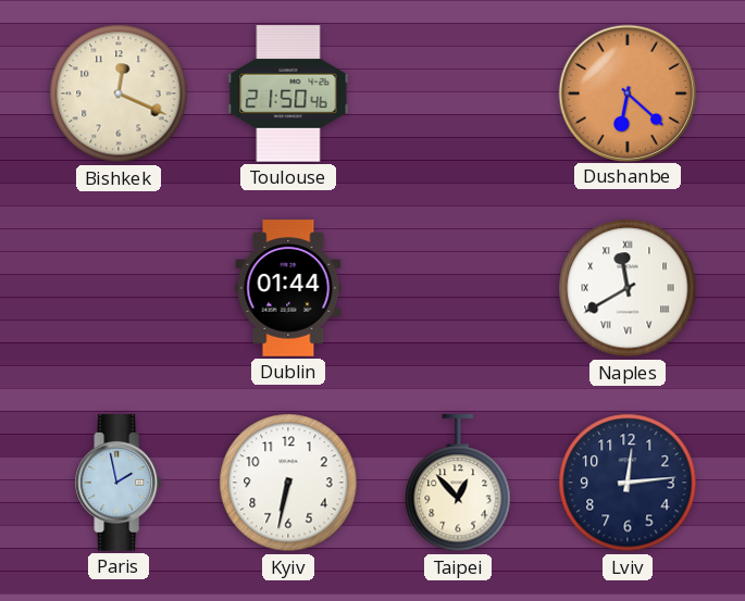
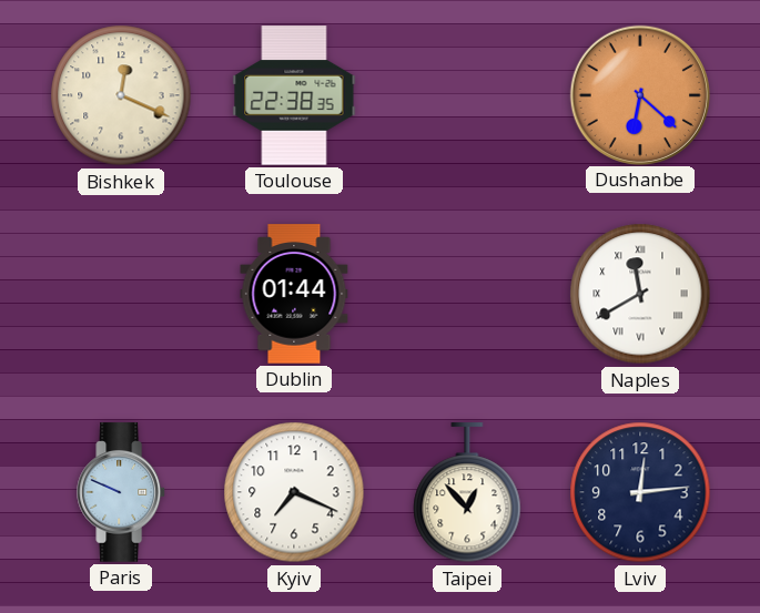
Toulouse: 21:50 -> 22:38 (294, 95)
Paris: 1:58 -> 9:49 (122, 492)
Kyiv: 6:32 -> 7:19 (294, 492)
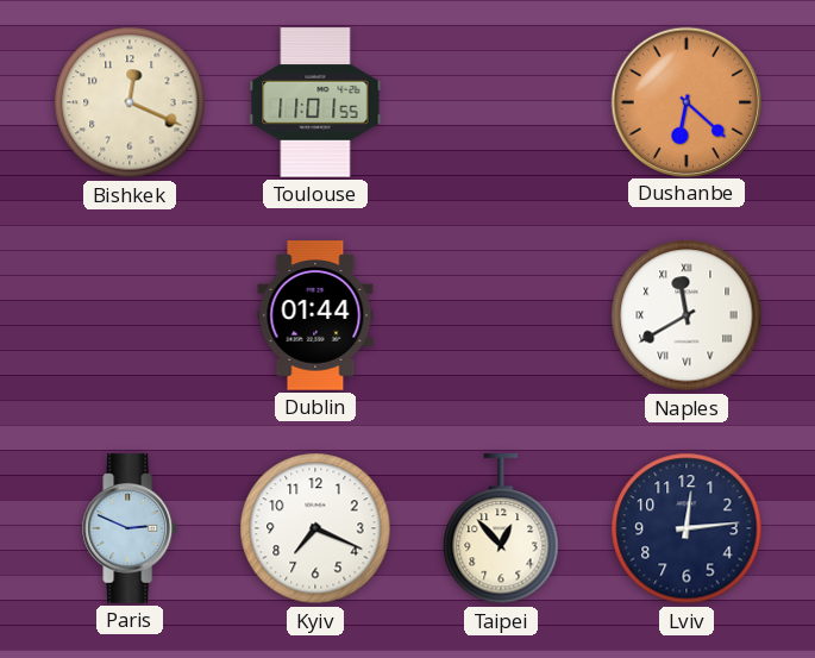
Toulouse: 22:38 -> 11:01 (315, 102)
Paris: 9:49 -> 2:49 (131, 528)
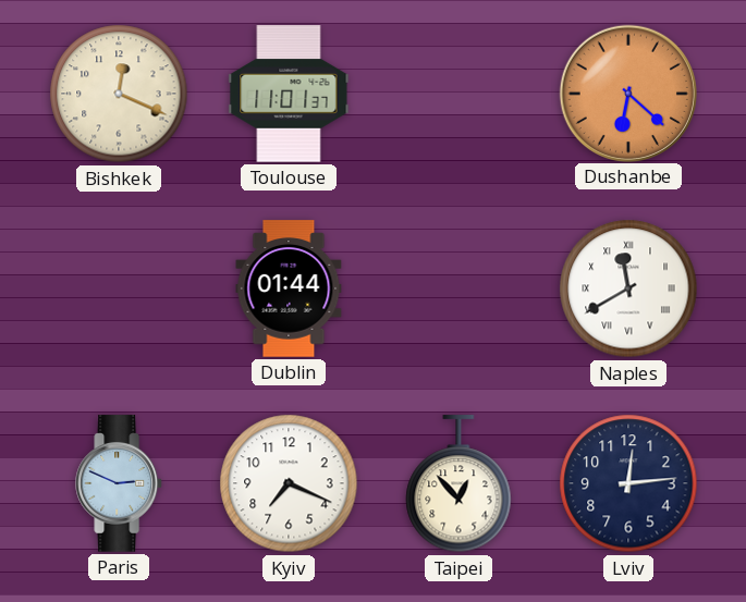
Toulouse: 11:01:55 -> 11:01:37 (289, 94)
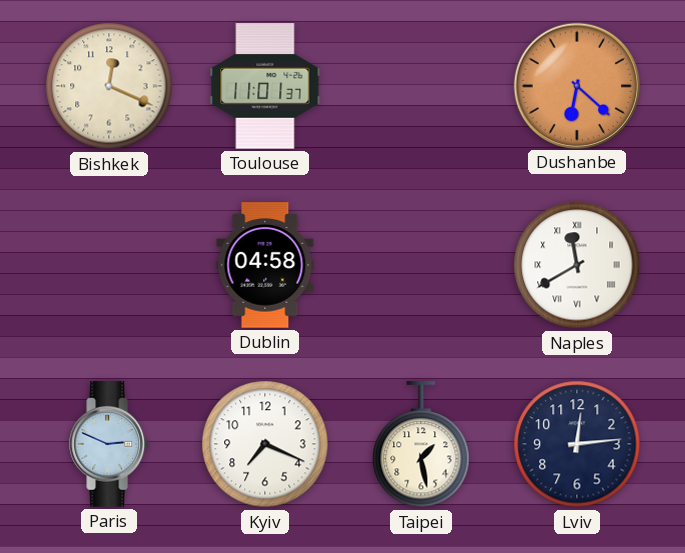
Dublin: 01:44 -> 04:58 (265, 265)
Taipei: 12:53 -> 1:28 (421, 445)
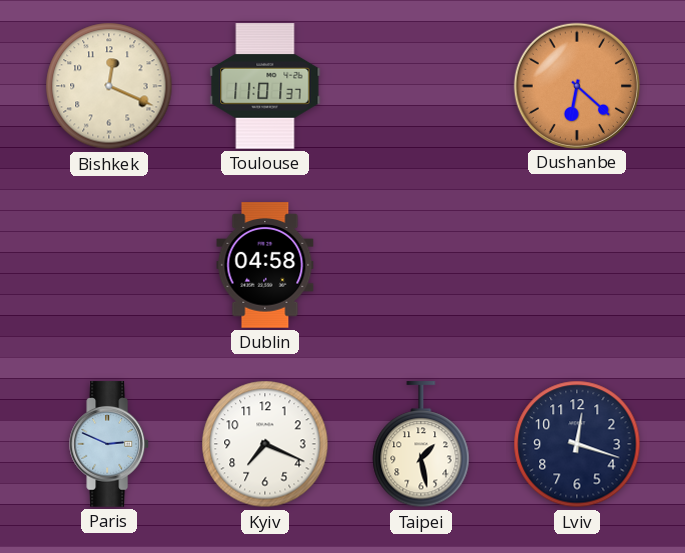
Naples: 11:40 -> none (577, 265)
Lviv: 12:14 -> 12:18 (577, 444)
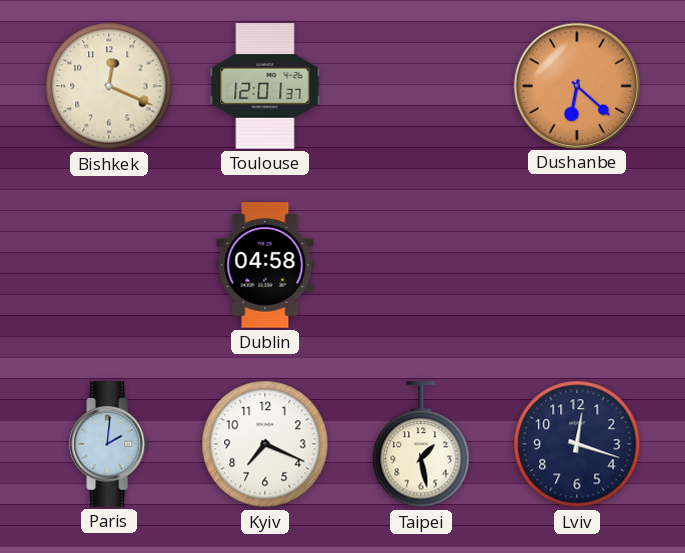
Toulouse: 11:01 -> 12:01 (265, 86)
Paris: 2:49 -> 2:01 (110, 444)
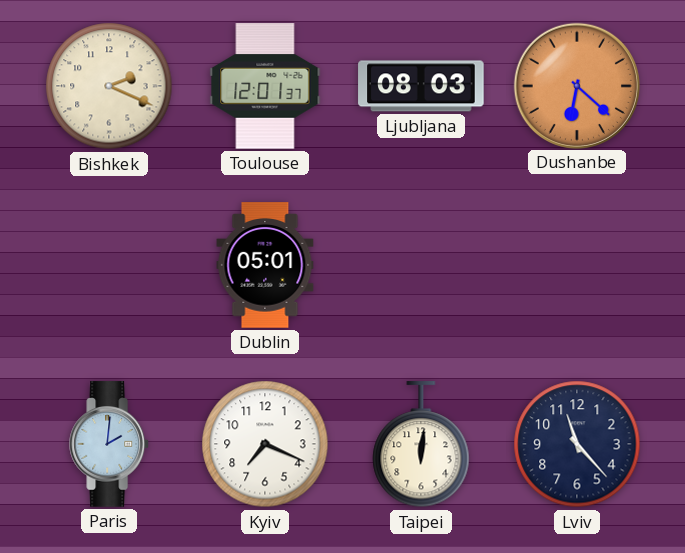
Bishkek: 12:19 -> 2:19 (109, 86)
Ljubljana: none -> 08:03 (421, 86)
Dublin: 04:58 -> 05:01 (265, 265)
Taipei: 1:28 -> 12:01 (421, 445)
Lviv: 12:18 -> 11:23 (577, 444)
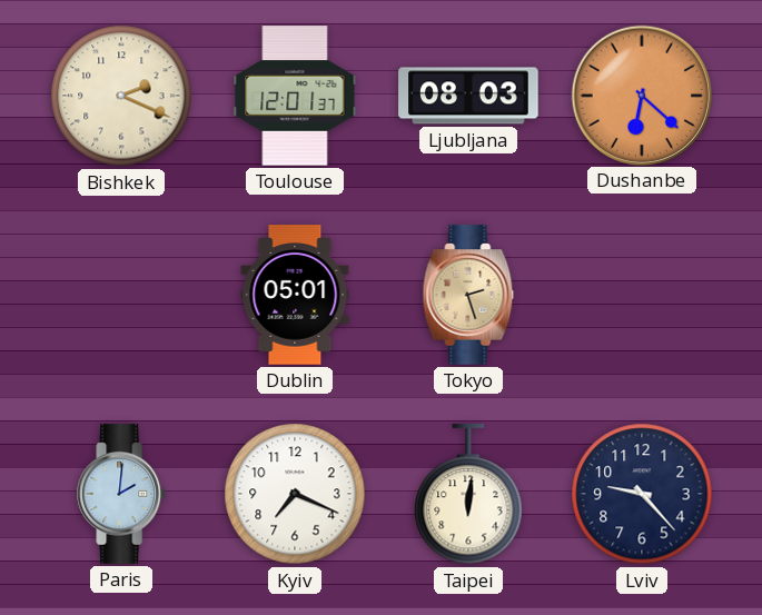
Tokyo: none -> 2:27 (468, 295)
Lviv: 11:23 -> 9:23 (642, 494)
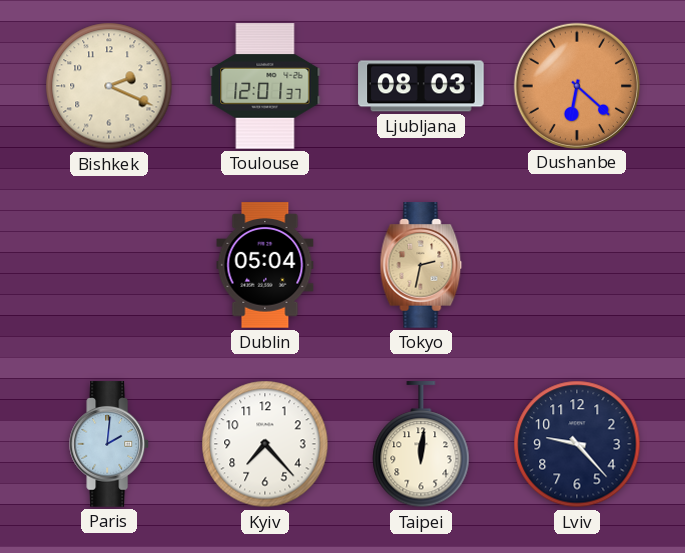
Dublin: 05:01 -> 05:04 (265, 265)
Tokyo: 2:27 -> 2:32 (421, 265)
Kyiv: 7:19 -> 7:23 (265, 444)
